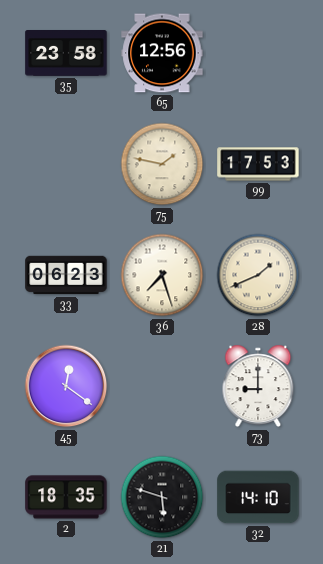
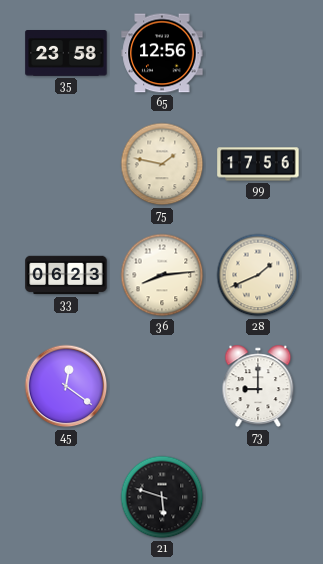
99: 17:53 -> 17:56 (258, 164)
36: 7:27 -> 8:14 (162, 275)
2: 18:35 -> none (66, 497)
32: 14:10 -> none (258, 497)
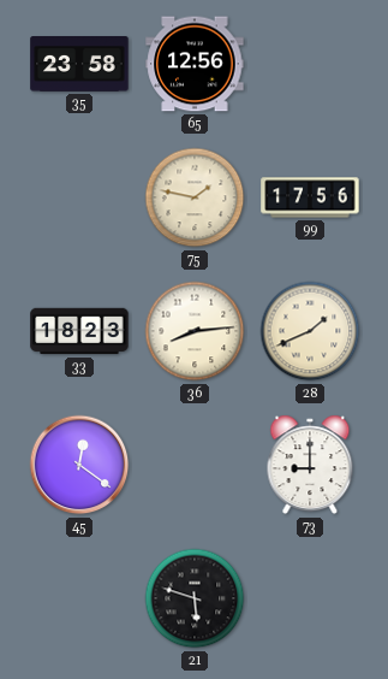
33: 06:23 -> 18:23 (79, 331)
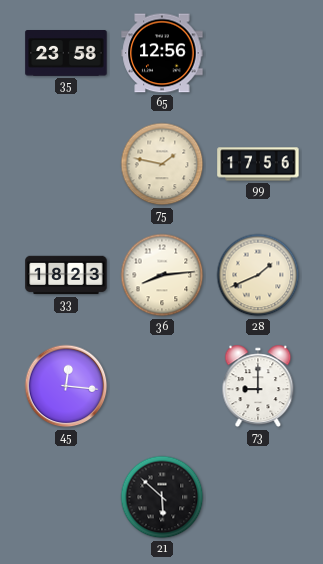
45: 12:21 -> 12:16 (66, 386)
21: 5:48 -> 5:52 (162, 497)
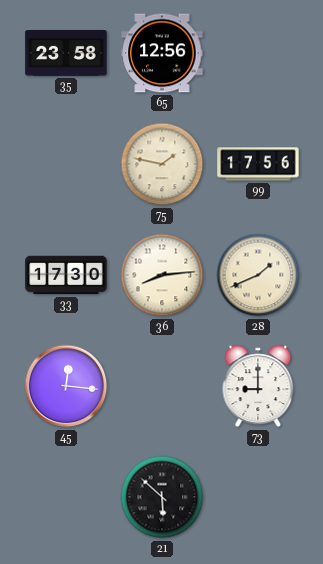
33: 18:23 -> 17:30 (66, 275)
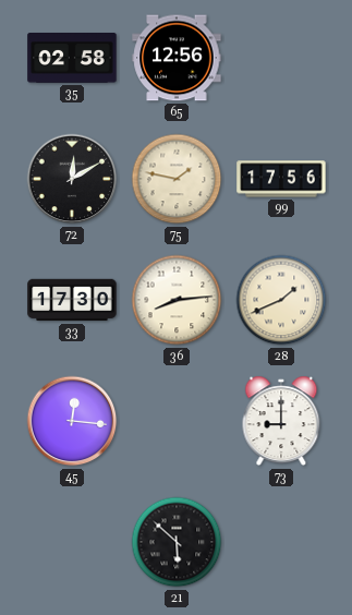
35: 23:58 -> 02:58 (72, 59)
72: none -> 12:10 (72, 179)
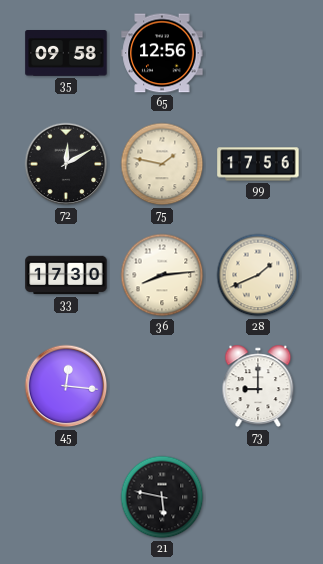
35: 02:58 -> 09:58 (66, 54)
21: 5:52 -> 5:47 (162, 497)
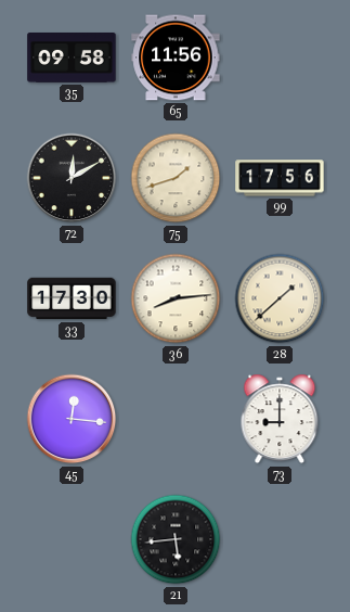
65: 12:56 -> 11:56 (176, 58)
75: 1:47 -> 1:42 (176, 178)
28: 1:41 -> 1:38 (280, 298)
21: 5:47 -> 5:44 (176, 539)
